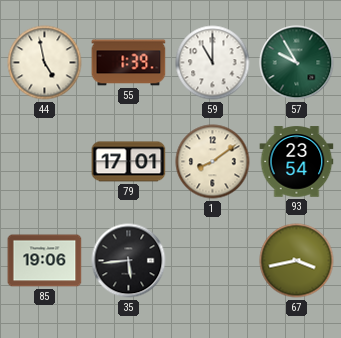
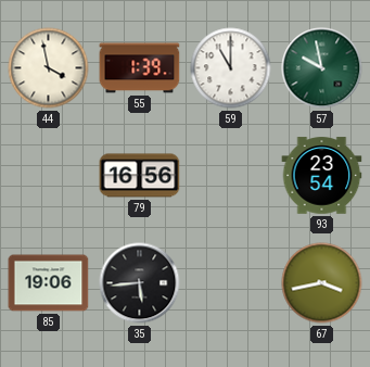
44: 4:58 -> 3:58 (49, 68)
57: 9:55 -> 9:58 (322, 68)
79: 17:01 -> 16:56 (140, 176)
1: 8:09 -> none (213, 162)
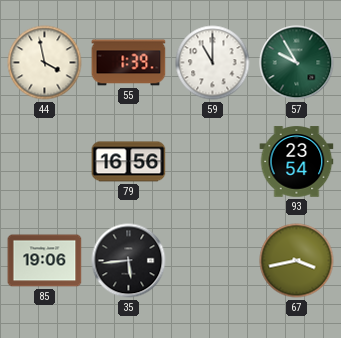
57: 9:58 -> 9:55 (297, 63)
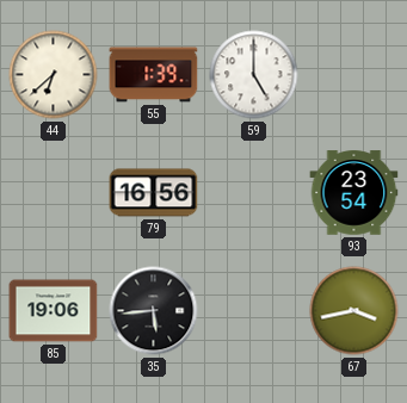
44: 3:58 -> 6:38 (54, 75)
59: 11:00 -> 5:00 (254, 75)
57: 9:55 -> none (297, 63)
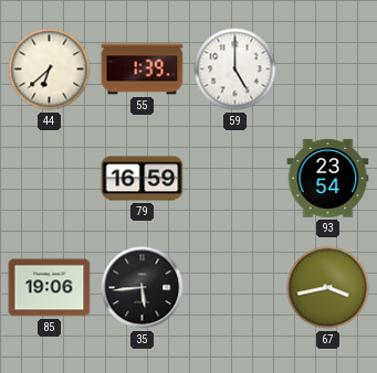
79: 16:56 -> 16:59 (143, 179)
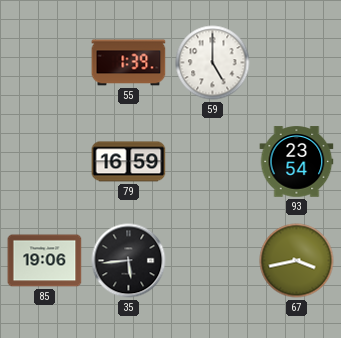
44: 6:38 -> none (50, 70)
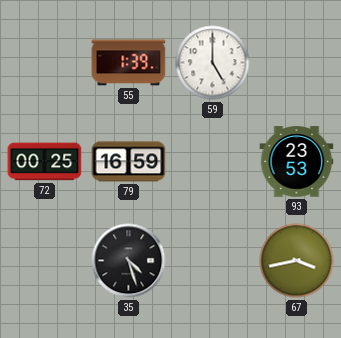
72: none -> 00:25 (45, 162)
93: 23:54 -> 23:53 (297, 162)
85: 19:06 -> none (45, 261)
35: 5:44 -> 4:27 (129, 261)
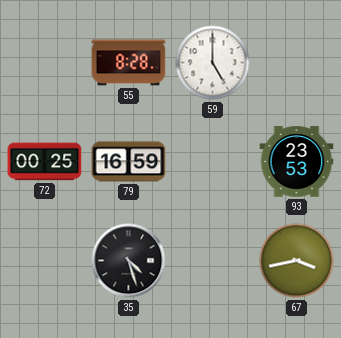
55: 1:39 -> 8:28 (129, 63)
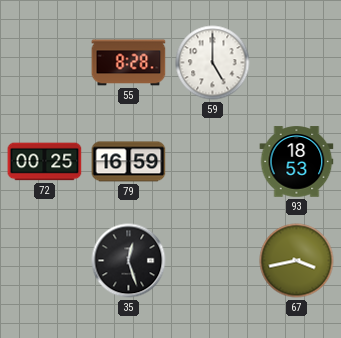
93: 23:53 -> 18:53 (297, 162)
35: 4:27 -> 12:27 (129, 261)
